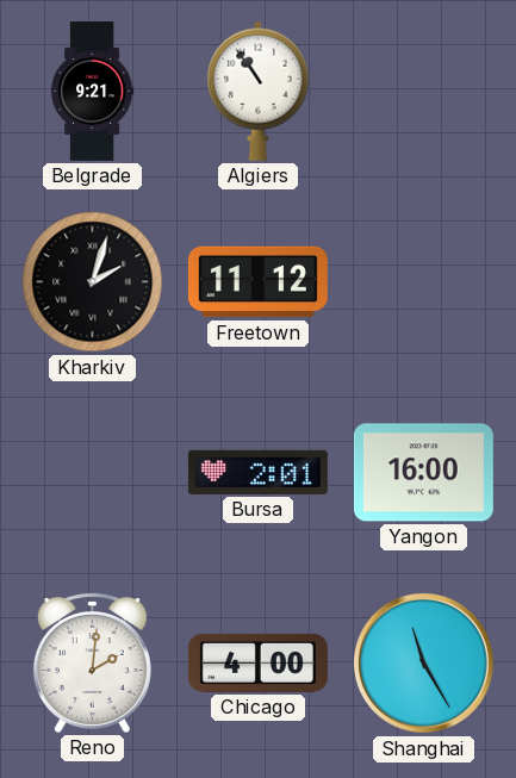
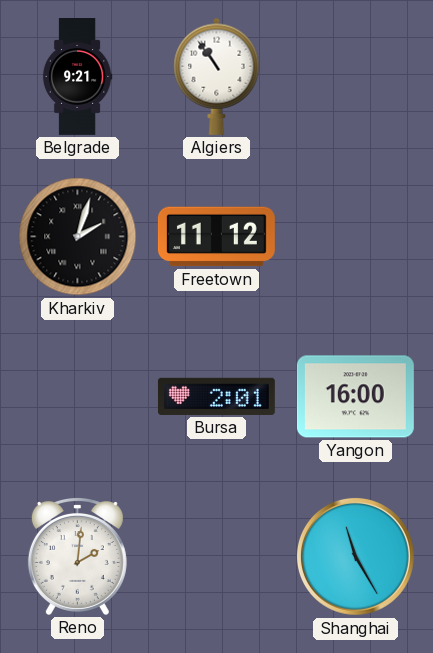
Chicago: 4:00 -> none (257, 662)
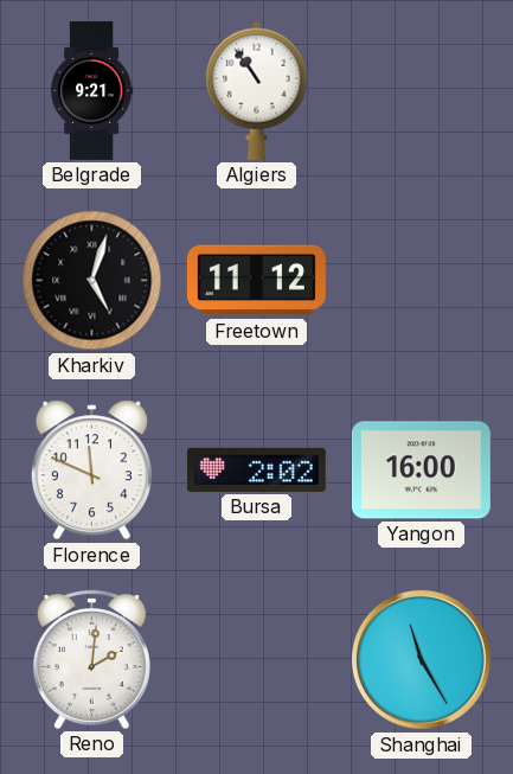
Kharkiv: 2:03 -> 5:03 (92, 281)
Florence: none -> 11:49 (91, 471)
Bursa: 2:01 -> 2:02 (256, 469)
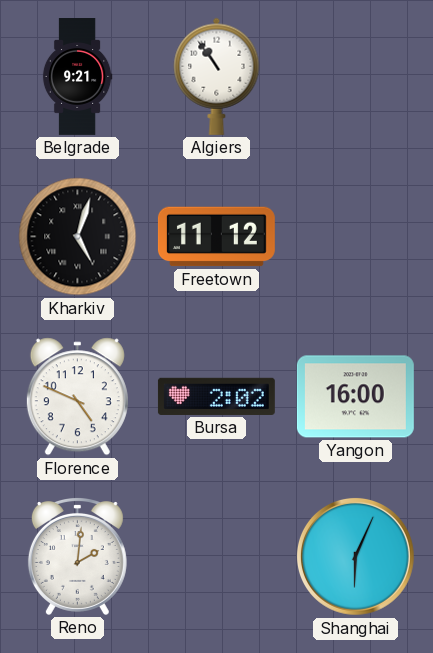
Florence: 11:49 -> 4:49 (77, 397)
Shanghai: 11:25 -> 6:04 (355, 556)
